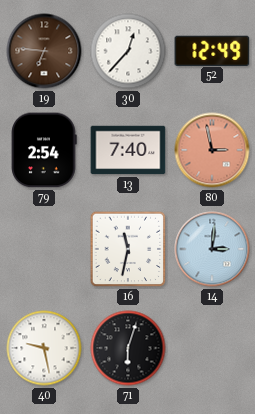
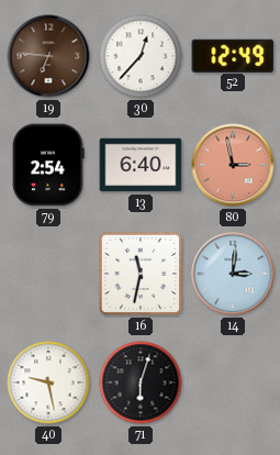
13: 7:40 -> 6:40 (141, 165)
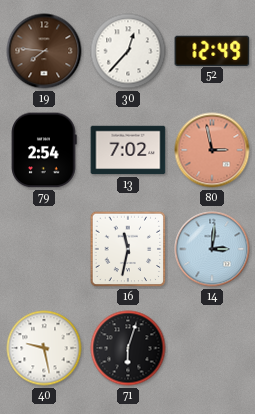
19: 6:46 -> 7:46 (44, 51)
13: 6:40 -> 7:02 (128, 150)
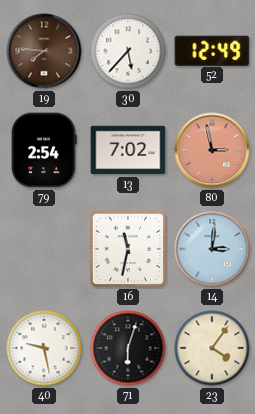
30: 12:37 -> 5:37 (128, 51)
23: none -> 4:06 (212, 348)
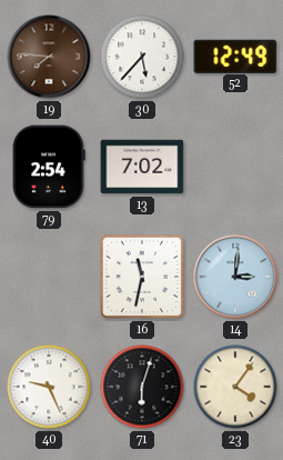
80: 2:58 -> none (212, 150)
40: 9:28 -> 9:26 (49, 387)
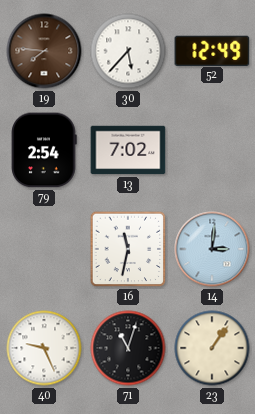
71: 6:03 -> 11:03 (128, 348)
23: 4:06 -> 1:06 (212, 348)
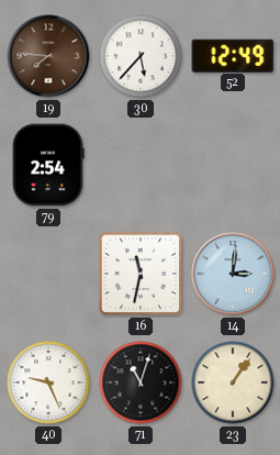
13: 7:02 -> none (128, 150)
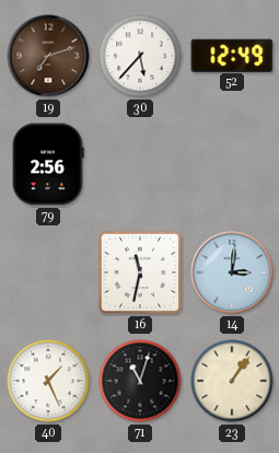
19: 7:46 -> 7:12 (48, 56)
79: 2:54 -> 2:56 (48, 164)
40: 9:26 -> 1:26 (48, 381)
